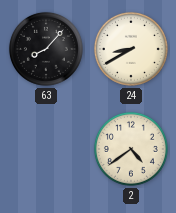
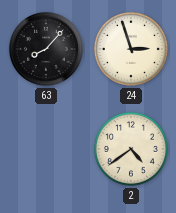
24: 8:40 -> 2:57 (131, 49)
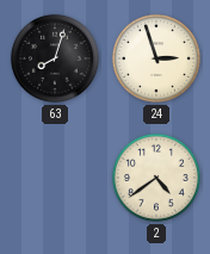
63: 8:07 -> 8:03 (55, 58)
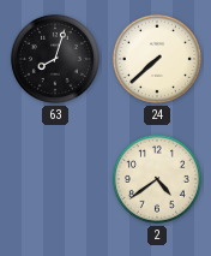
24: 2:57 -> 7:38 (157, 59)
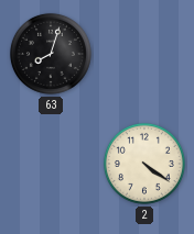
24: 7:38 -> none (157, 59)
2: 4:39 -> 4:21 (144, 164)
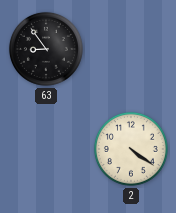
63: 8:03 -> 8:54 (46, 49)
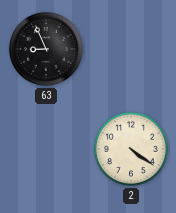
63: 8:54 -> 8:56 (46, 49)
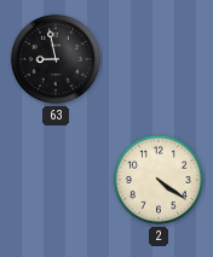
63: 8:56 -> 8:58 (56, 59)
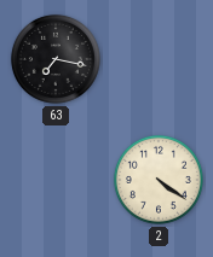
63: 8:58 -> 7:17 (56, 59)
